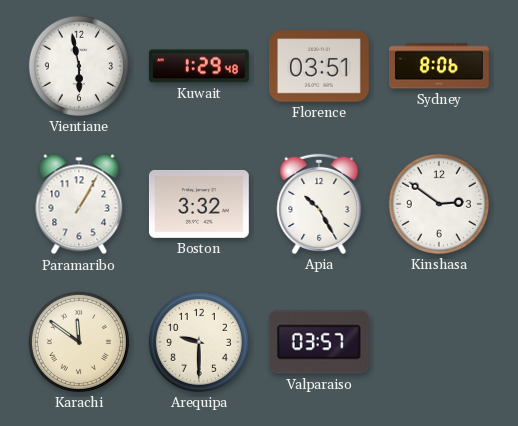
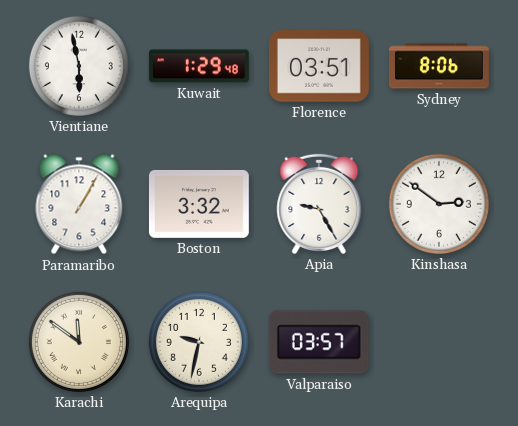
Apia: 10:25 -> 9:25 (319, 204)
Arequipa: 9:30 -> 9:32 (199, 342)
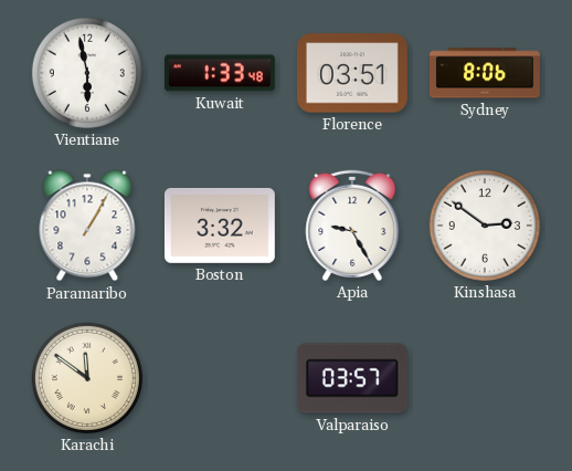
Kuwait: 1:29 -> 1:33 (220, 73)
Arequipa: 9:32 -> none (199, 342)
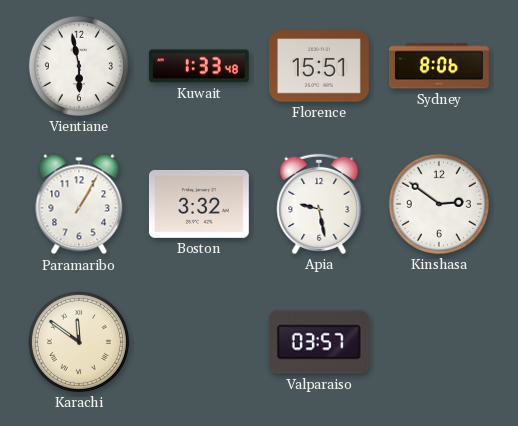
Florence: 03:51 -> 15:51 (319, 66)
Apia: 9:25 -> 9:28 (319, 204)
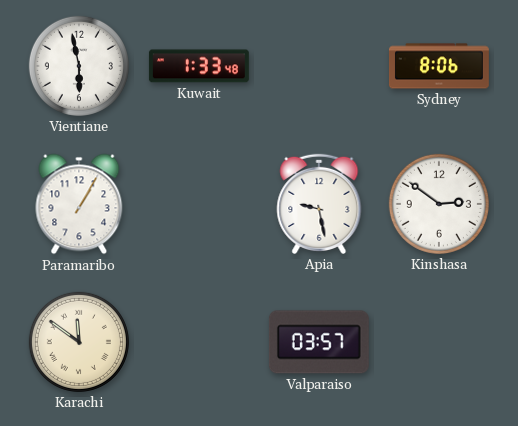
Florence: 15:51 -> none (319, 66)
Boston: 3:32 -> none (199, 204)
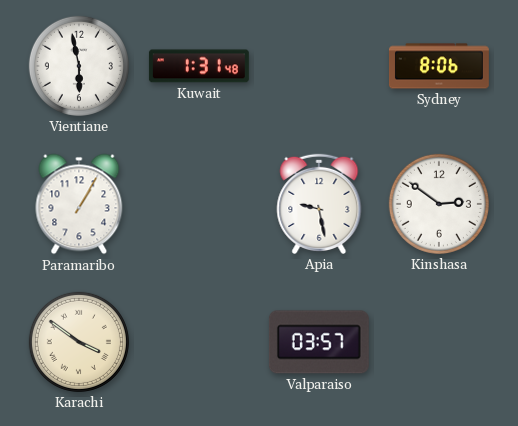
Kuwait: 1:33 -> 1:31 (199, 66)
Karachi: 11:51 -> 3:51 (79, 342)
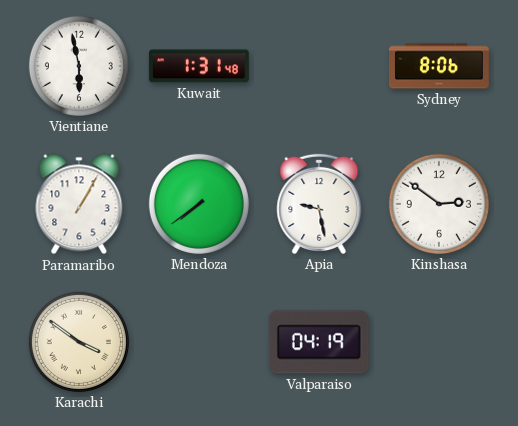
Mendoza: none -> 7:39 (199, 204)
Valparaiso: 03:57 -> 04:19 (319, 342)
